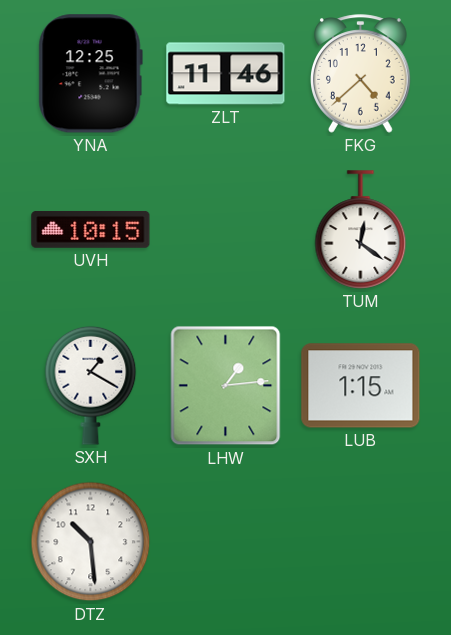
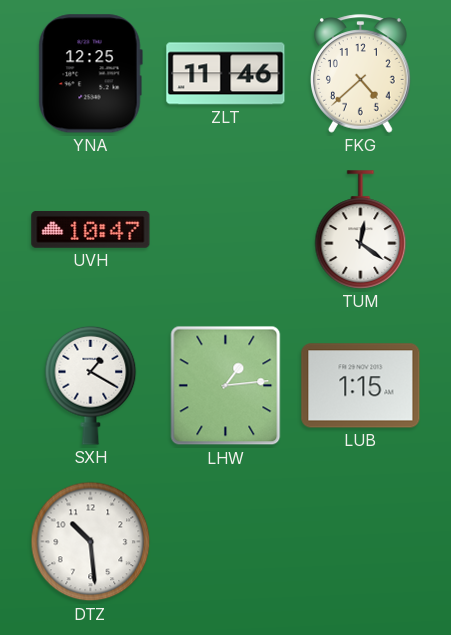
UVH: 10:15 -> 10:47 (91, 230)
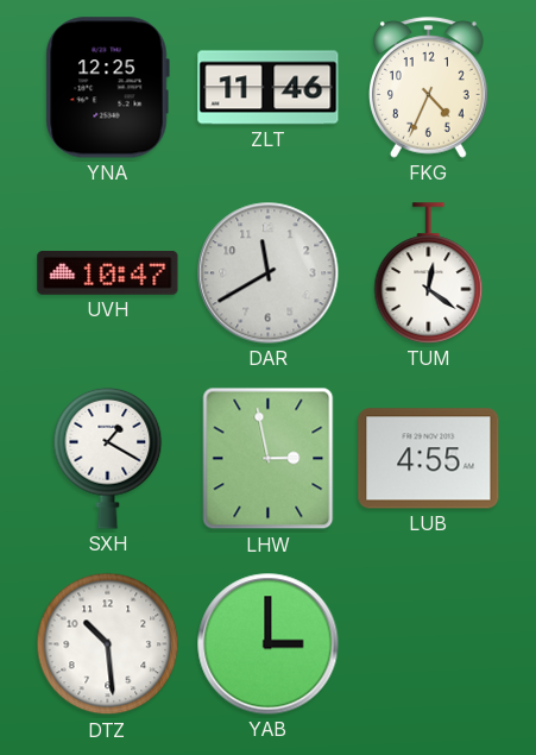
FKG: 4:38 -> 4:34 (429, 88)
DAR: none -> 11:40 (269, 273)
LHW: 1:14 -> 2:58 (269, 459)
LUB: 1:15 -> 4:55 (429, 459)
YAB: none -> 3:00 (269, 644)
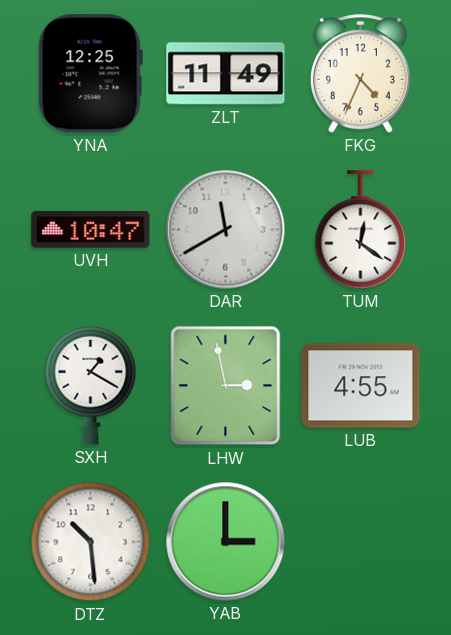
ZLT: 11:46 -> 11:49 (226, 74)
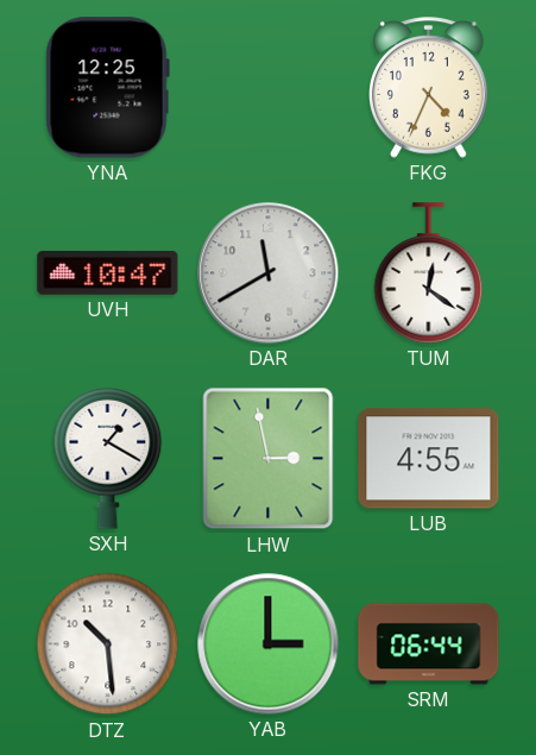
ZLT: 11:49 -> none (226, 74)
SRM: none -> 06:44 (429, 644)
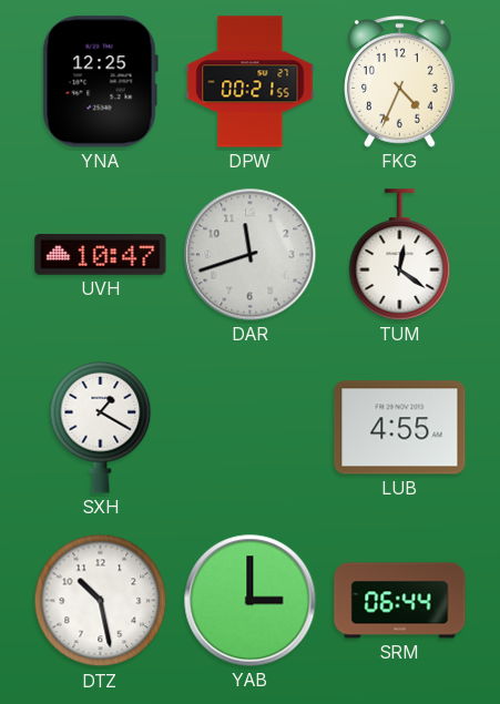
DPW: none -> 00:21 (251, 82)
DAR: 11:40 -> 11:42 (251, 255)
LHW: 2:58 -> none (269, 459)
DTZ: 10:29 -> 10:28 (101, 601)
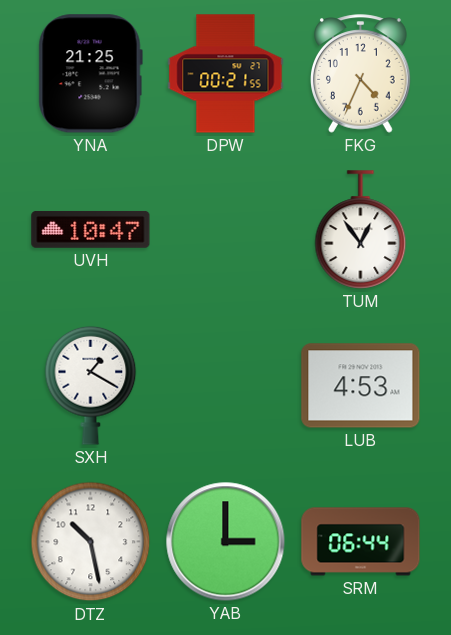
YNA: 12:25 -> 21:25 (90, 74)
DAR: 11:42 -> none (251, 255)
TUM: 12:21 -> 12:54 (361, 230)
LUB: 4:55 -> 4:53 (361, 386)
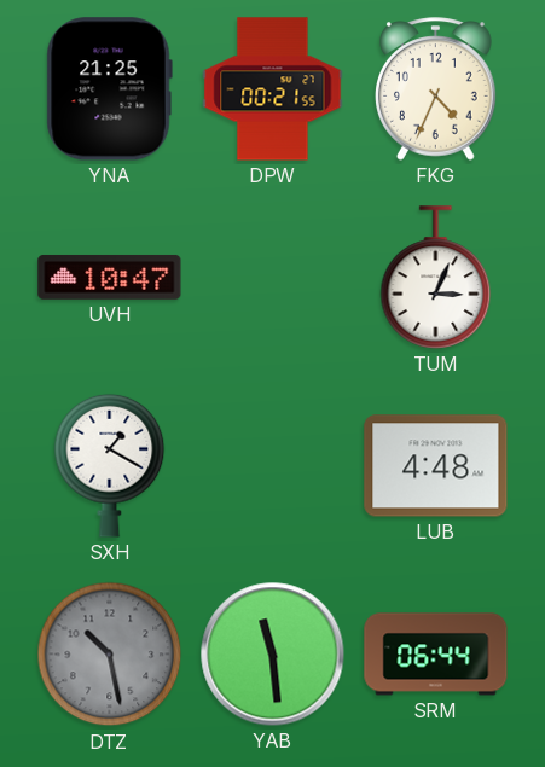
TUM: 12:54 -> 3:04 (436, 278)
LUB: 4:53 -> 4:48 (436, 466)
DTZ dial: white -> grey (110, 655)
YAB: 3:00 -> 11:29 (273, 655)
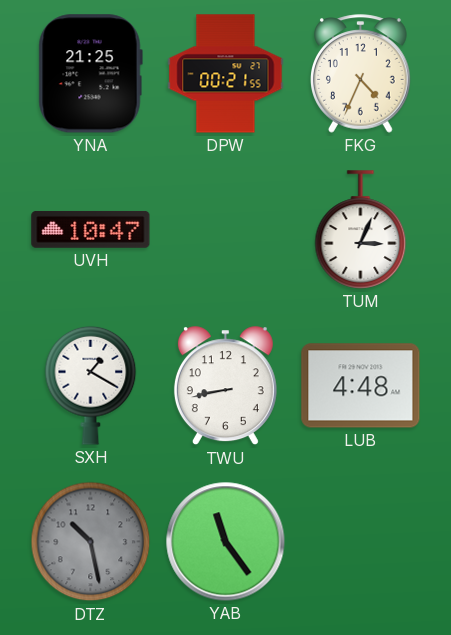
TWU: none -> 8:43 (225, 386)
YAB: 11:29 -> 11:24 (226, 542)
SRM: 06:44 -> none (436, 655)
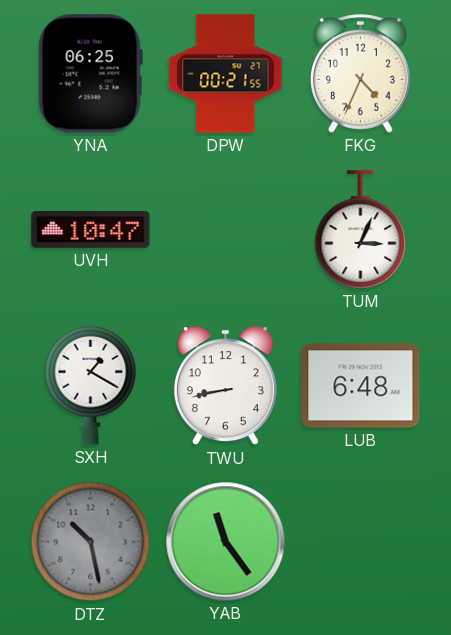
YNA: 21:25 -> 06:25 (90, 74)
LUB: 4:48 -> 6:48 (361, 386)
